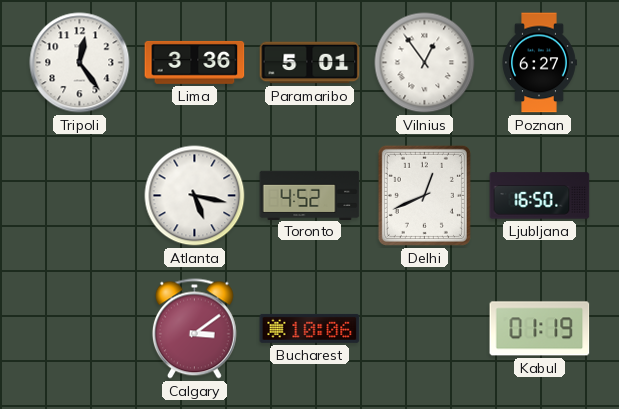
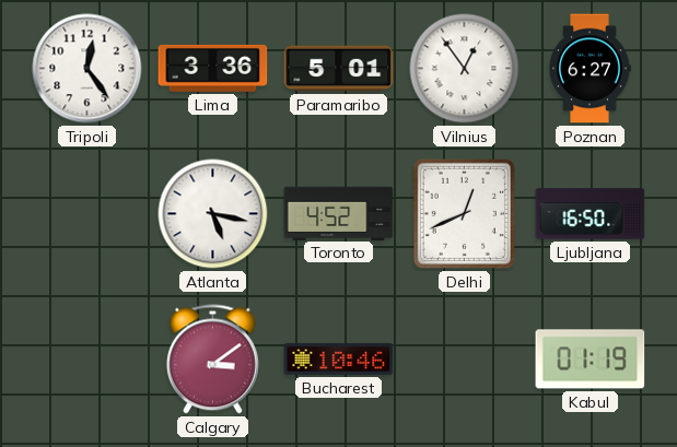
Bucharest: 10:06 -> 10:46 (339, 358)
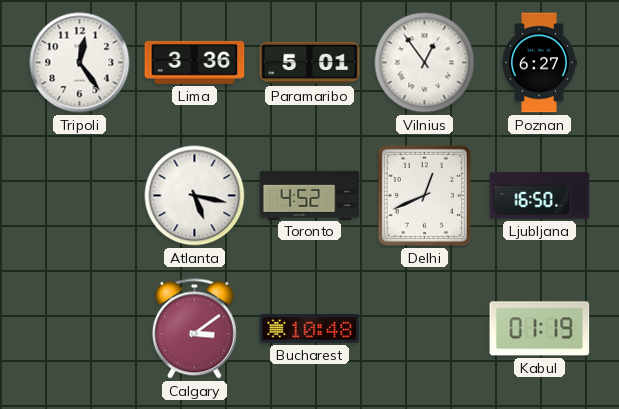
Bucharest: 10:46 -> 10:48 (310, 328)
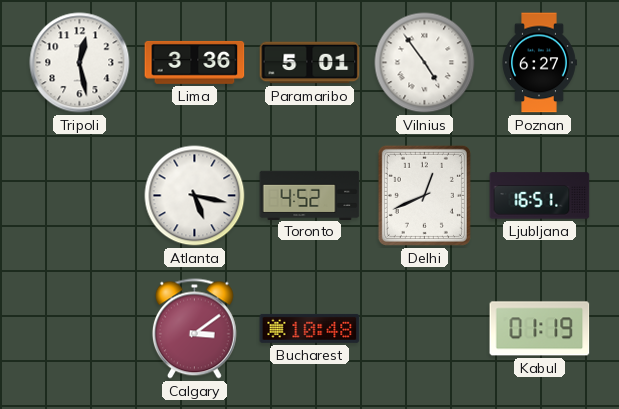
Tripoli: 12:24 -> 12:28 (80, 63)
Vilnius: 12:54 -> 4:54 (425, 63)
Ljubljana: 16:50 -> 16:51 (540, 196)
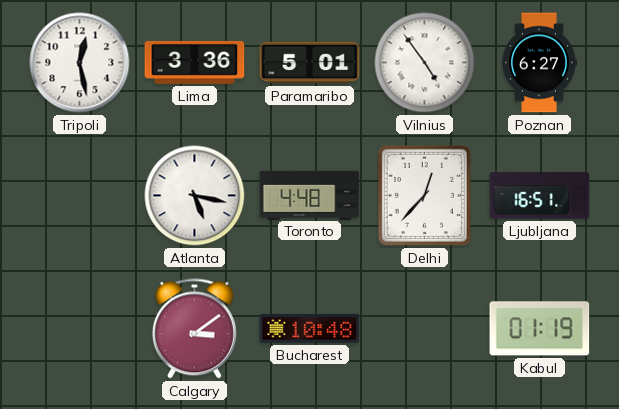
Toronto: 4:52 -> 4:48 (310, 195)
Delhi: 12:41 -> 12:37 (424, 195)
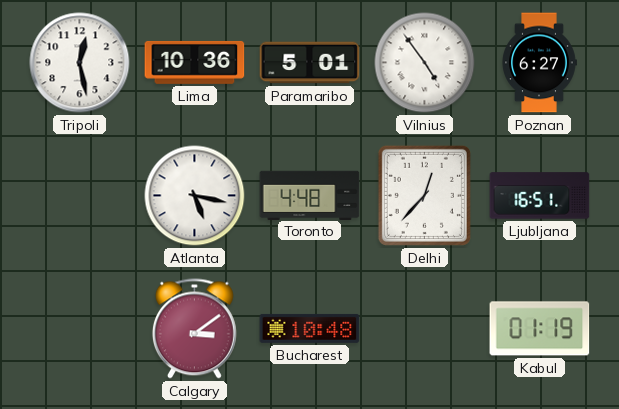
Lima: 3:36 -> 10:36 (195, 62)
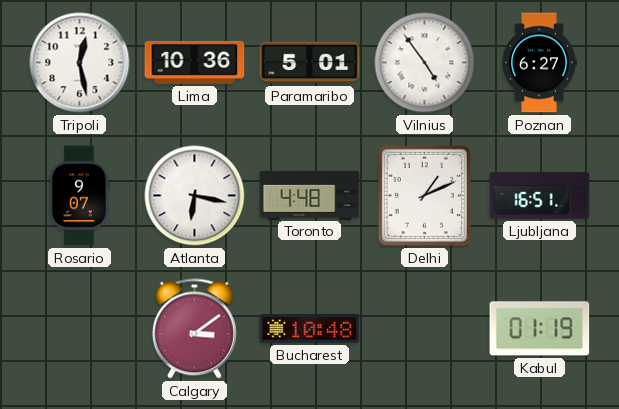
Rosario: none -> 9:07 (80, 196)
Atlanta: 5:17 -> 6:17 (195, 196)
Delhi: 12:37 -> 1:11 (424, 195)
